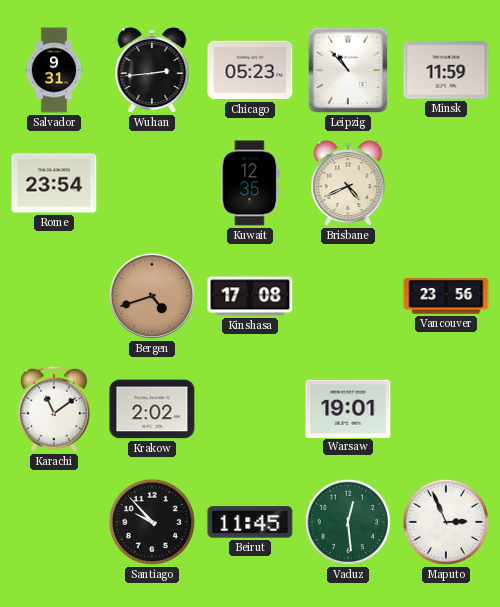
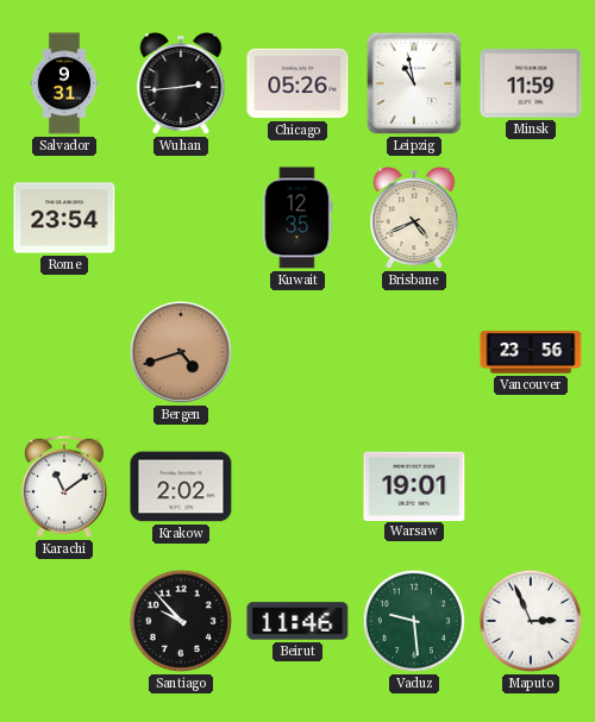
Chicago: 05:23 -> 05:26 (297, 83)
Leipzig: 10:53 -> 10:58 (414, 83)
Kinshasa: 17:08 -> none (250, 296)
Beirut: 11:45 -> 11:46 (297, 621)
Vaduz: 12:29 -> 9:29 (414, 621)
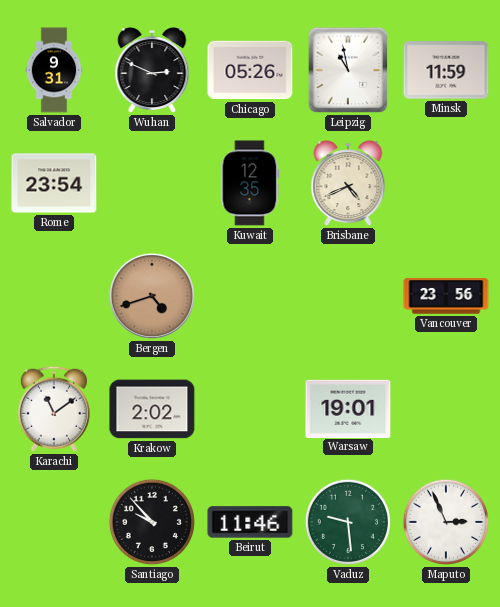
Wuhan: 2:44 -> 2:49 (152, 71)
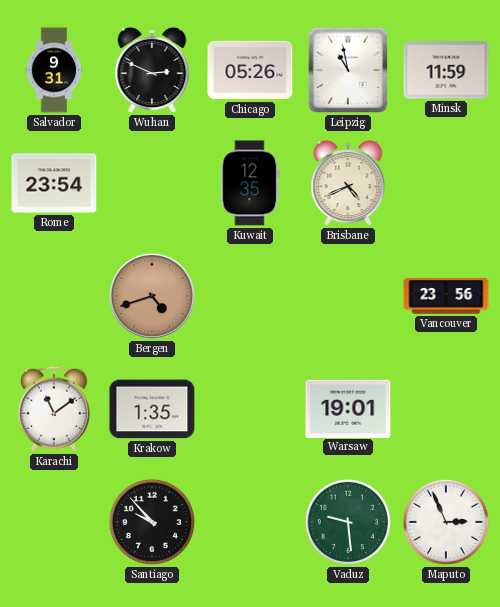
Krakow: 2:02 -> 1:35 (152, 409)
Beirut: 11:46 -> none (250, 522)
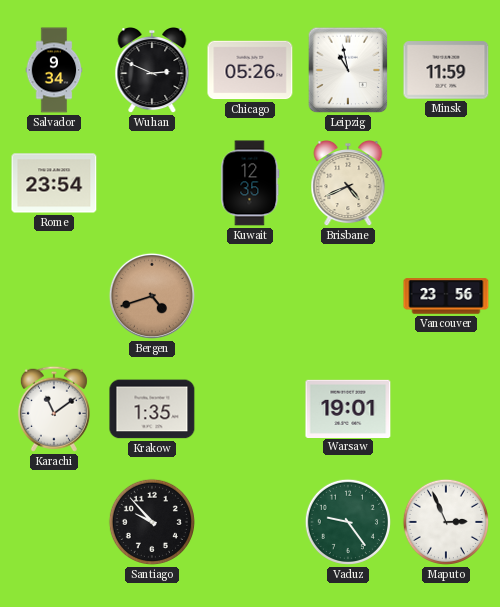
Salvador: 9:31 -> 9:34 (54, 70)
Vaduz: 9:29 -> 9:24 (348, 522)
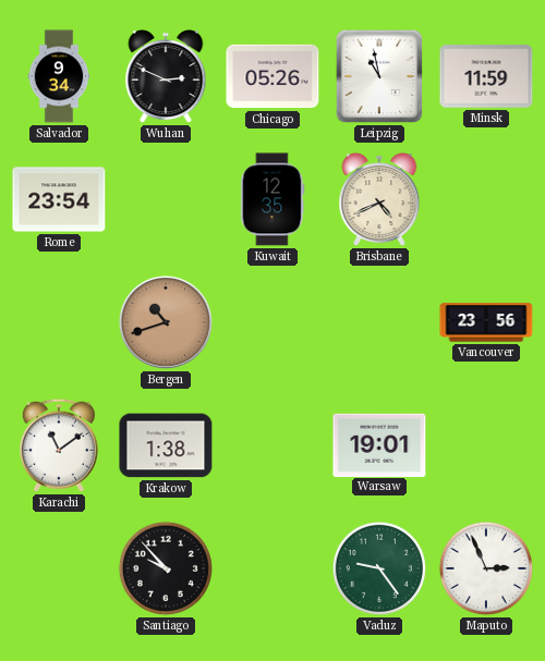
Bergen: 4:42 -> 10:42 (166, 322)
Krakow: 1:35 -> 1:38 (166, 445)
